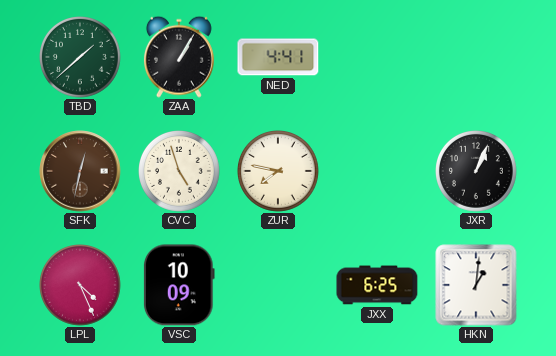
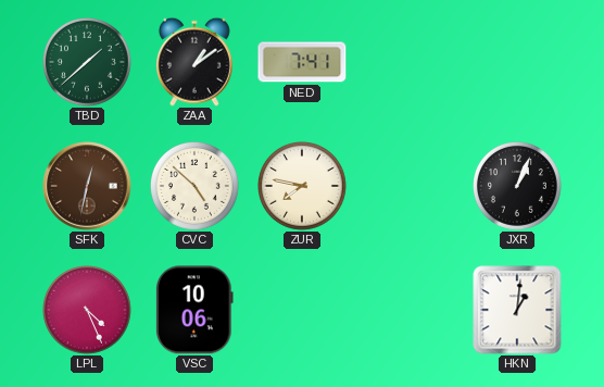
ZAA: 1:05 -> 1:09 (194, 62)
NED: 4:41 -> 7:41 (302, 62)
CVC: 4:57 -> 4:52 (196, 187)
VSC: 10:09 -> 10:06 (194, 310)
JXX: 6:25 -> none (377, 285)
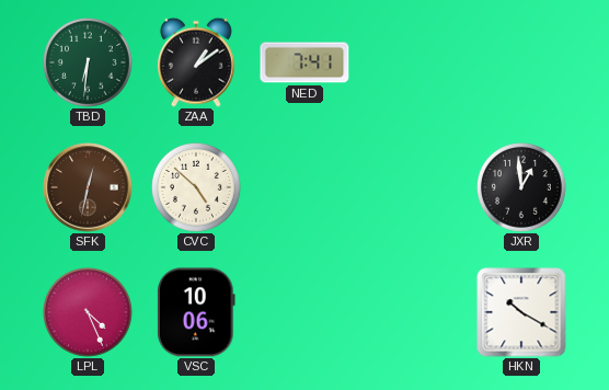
TBD: 1:38 -> 6:31 (89, 64)
ZUR: 7:47 -> none (303, 187)
JXR: 1:04 -> 12:59 (522, 188)
HKN: 1:01 -> 10:20 (521, 312)
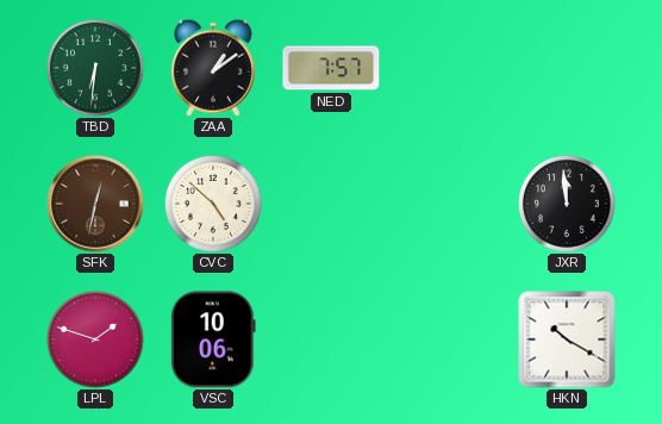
NED: 7:41 -> 7:57 (331, 68)
JXR: 12:59 -> 11:59 (568, 205)
LPL: 4:26 -> 1:48 (96, 341)
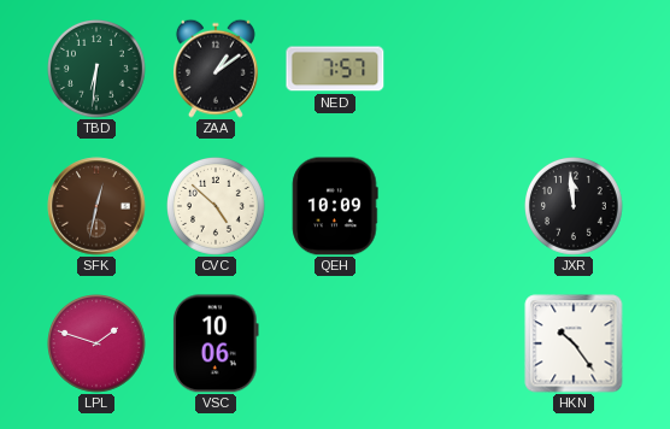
QEH: none -> 10:09 (335, 206)
HKN: 10:20 -> 10:24 (574, 343)
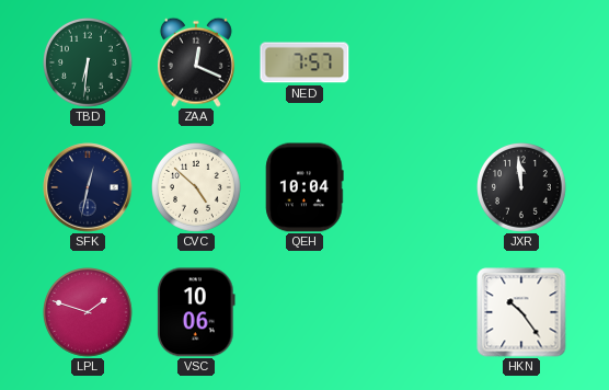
ZAA: 1:09 -> 12:19 (196, 62)
SFK dial: brown -> navy (88, 187)
QEH: 10:09 -> 10:04 (304, 187)
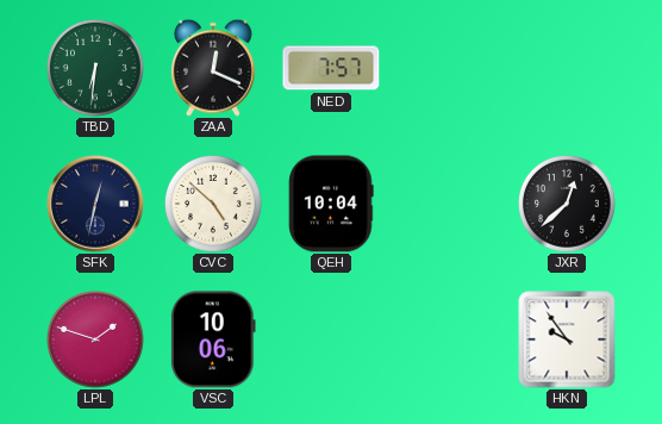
JXR: 11:59 -> 12:38 (568, 205)
HKN: 10:24 -> 9:54 (567, 339)
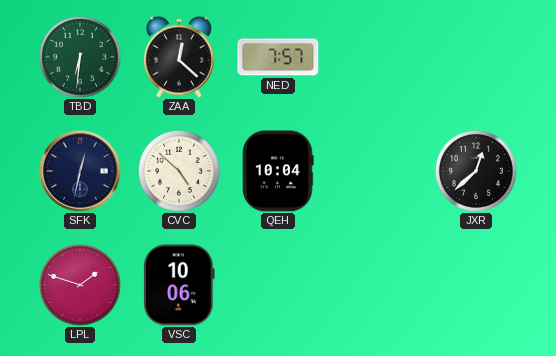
ZAA: 12:19 -> 12:22 (179, 57)
HKN: 9:54 -> none (567, 339)
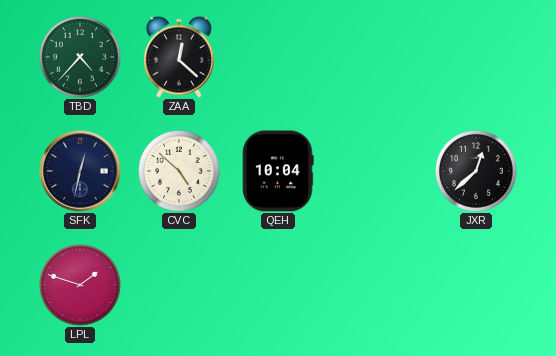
TBD: 6:31 -> 4:37 (81, 58)
NED: 7:57 -> none (278, 57)
VSC: 10:06 -> none (179, 285)
